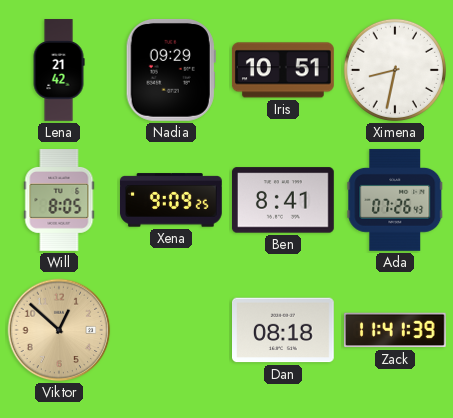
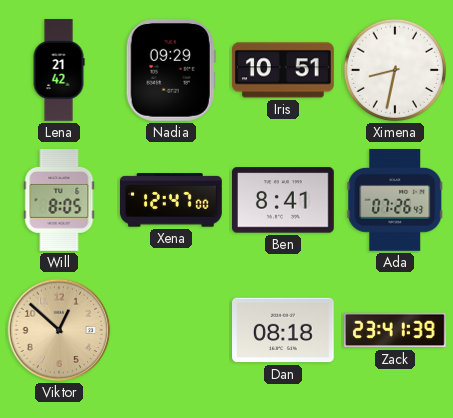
Xena: 9:09 -> 12:47 (171, 200)
Zack: 11:41 -> 23:41 (395, 330)
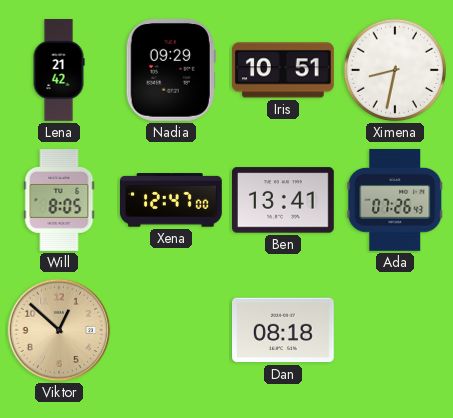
Ben: 8:41 -> 13:41 (284, 200)
Zack: 23:41 -> none (395, 330)
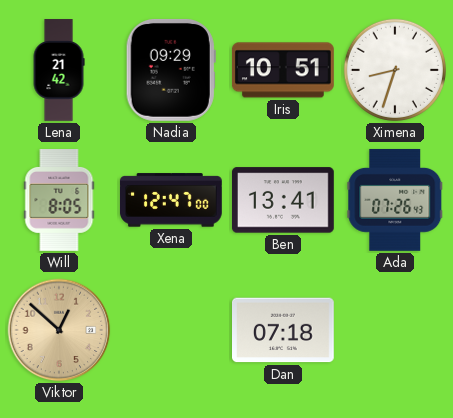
Ximena: 8:32 -> 8:33 (395, 70)
Dan: 08:18 -> 07:18 (284, 330)
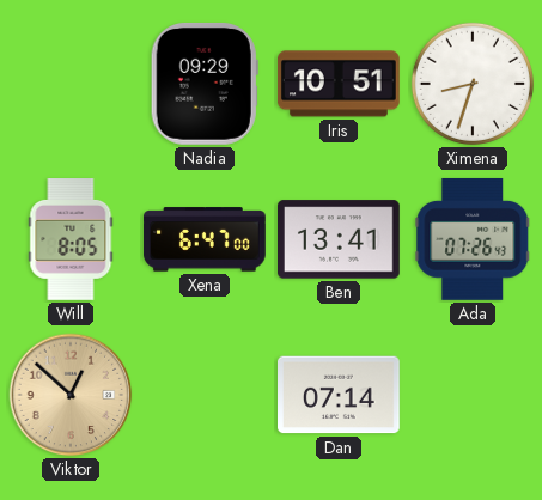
Lena: 21:42 -> none (59, 70)
Xena: 12:47 -> 6:47 (205, 239)
Dan: 07:18 -> 07:14 (340, 395)
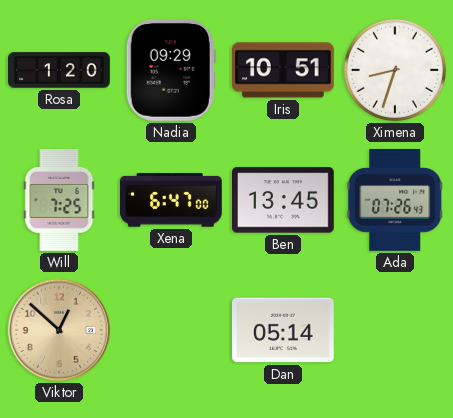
Rosa: none -> 1:20 (59, 70)
Will: 8:05 -> 7:25 (59, 201)
Ben: 13:41 -> 13:45 (284, 200)
Dan: 07:14 -> 05:14 (284, 330)
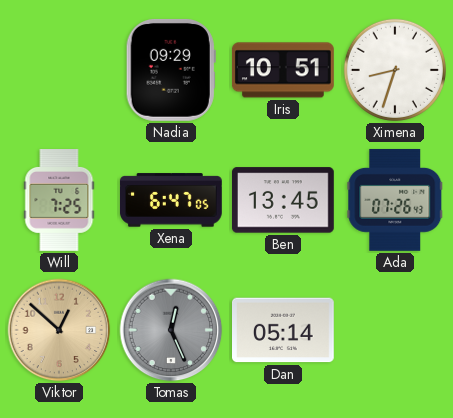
Rosa: 1:20 -> none (59, 70)
Xena: 6:47:00 -> 6:47:05 (171, 200)
Tomas: none -> 12:26 (171, 330)
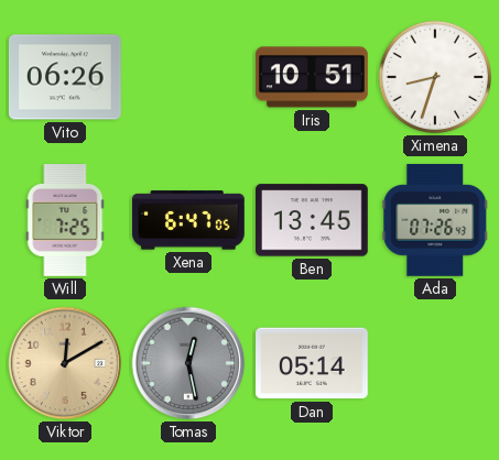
Vito: none -> 06:26 (65, 77)
Nadia: 09:29 -> none (171, 70)
Viktor: 12:52 -> 12:10 (65, 363)
Tomas: 12:26 -> 12:28 (188, 363)
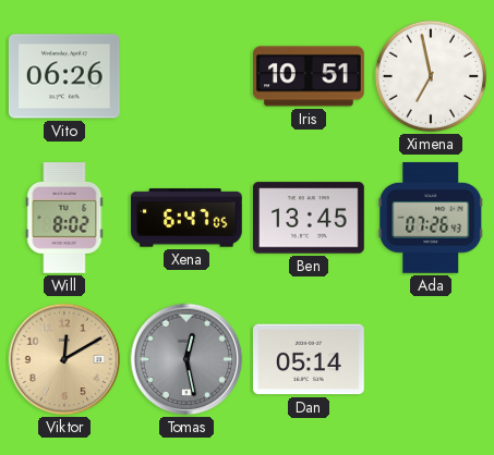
Ximena: 8:33 -> 6:58 (431, 76)
Will: 7:25 -> 8:02 (64, 219)
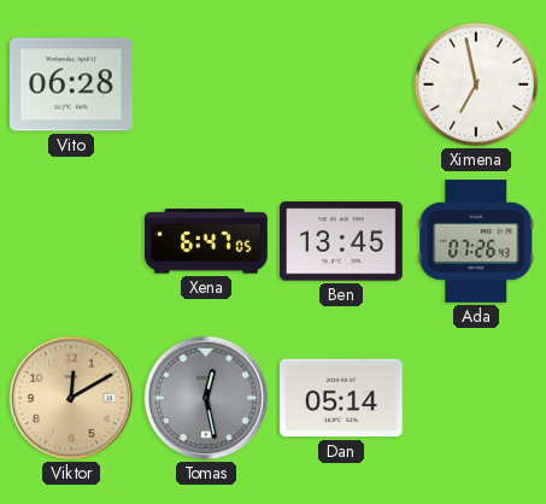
Vito: 06:26 -> 06:28 (71, 84)
Iris: 10:51 -> none (309, 76)
Will: 8:02 -> none (64, 219)
